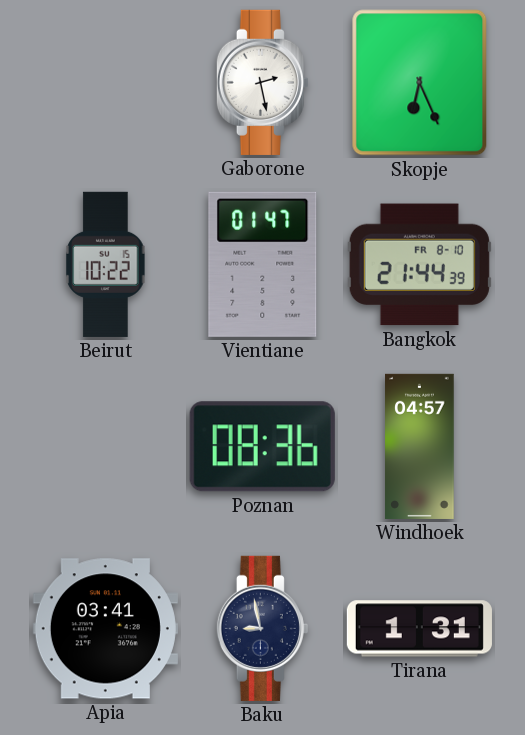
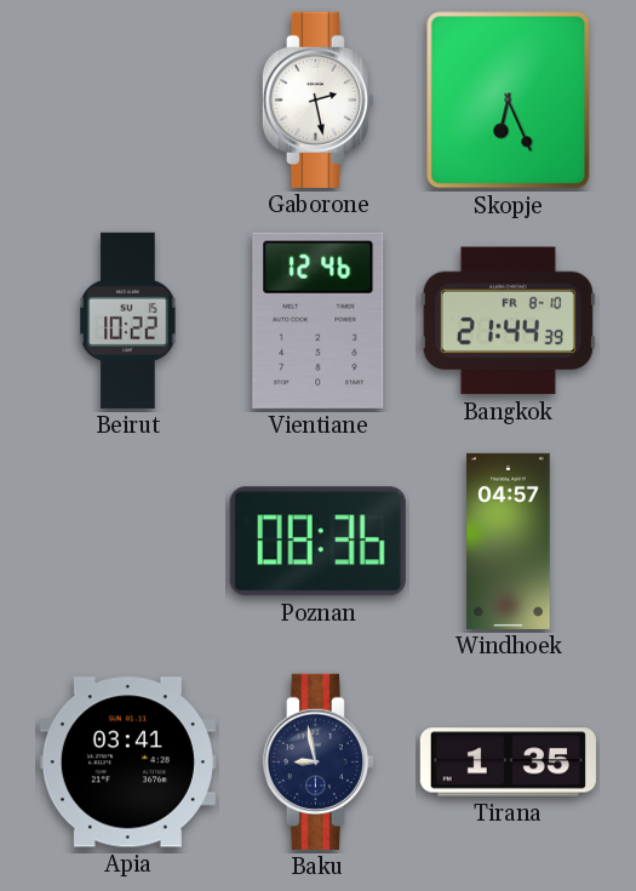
Vientiane: 01:47 -> 12:46 (319, 320)
Tirana: 1:31 -> 1:35 (508, 763)
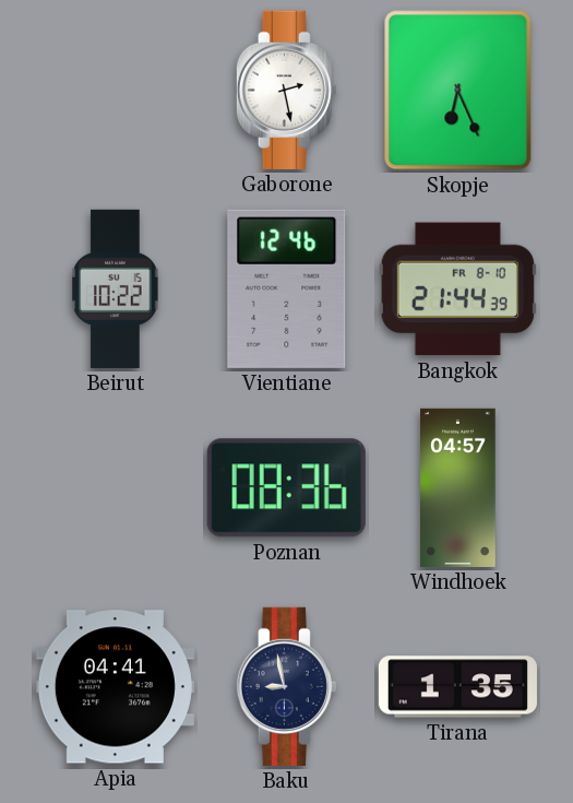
Apia: 03:41 -> 04:41 (115, 687)
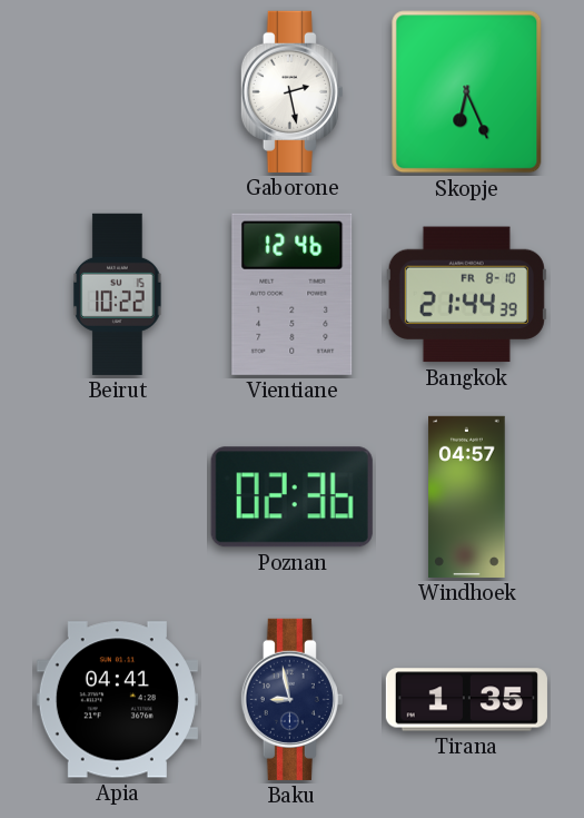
Poznan: 08:36 -> 02:36 (291, 497)
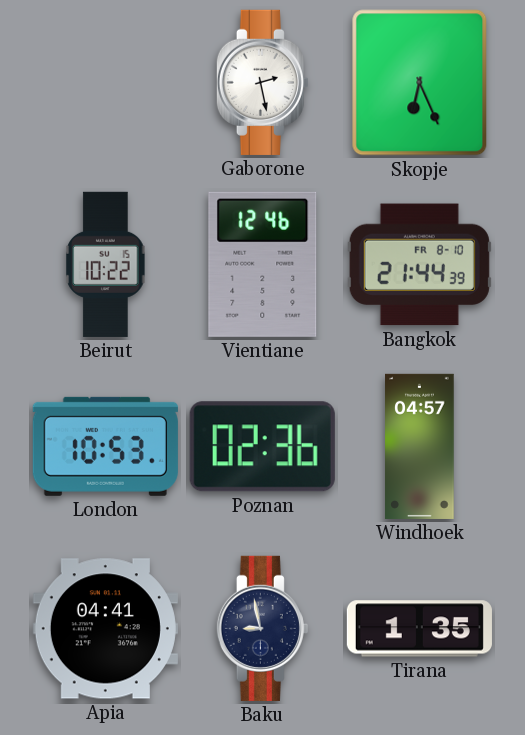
London: none -> 10:53 (105, 446)
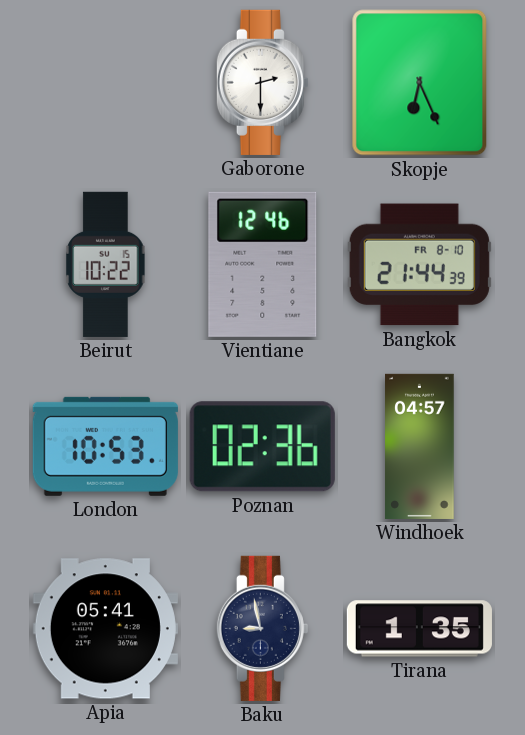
Gaborone: 2:28 -> 2:30 (262, 82)
Apia: 04:41 -> 05:41 (105, 629)
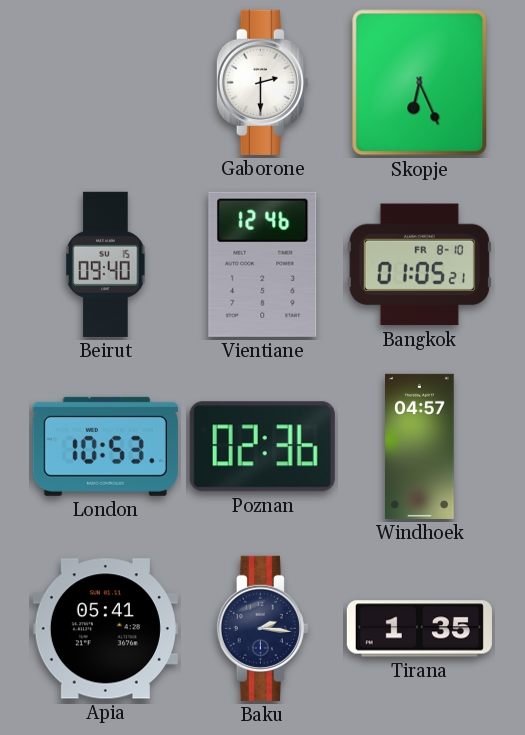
Beirut: 10:22 -> 09:40 (106, 264)
Bangkok: 21:44 -> 01:05 (419, 265)
Baku: 8:58 -> 2:16 (262, 628)
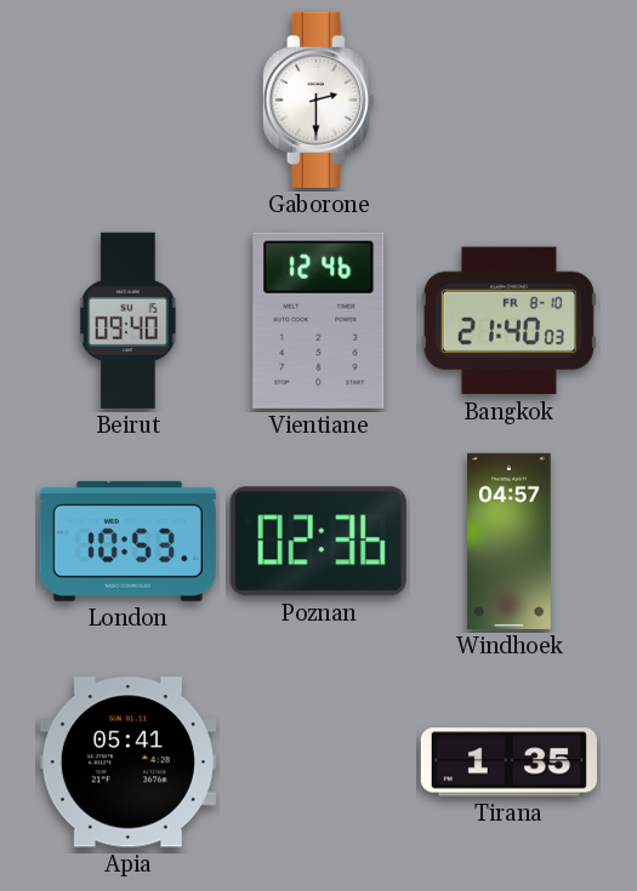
Skopje: 6:26 -> none (420, 83)
Bangkok: 01:05 -> 21:40 (508, 321)
Baku: 2:16 -> none (262, 628)
